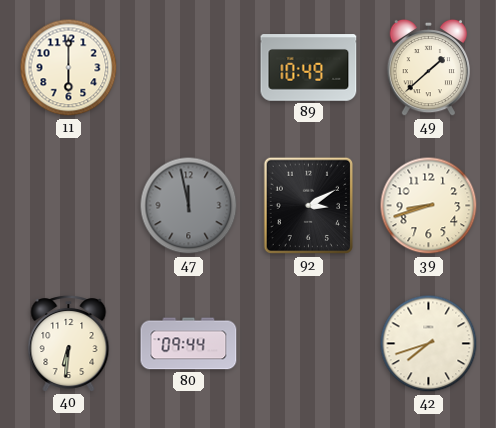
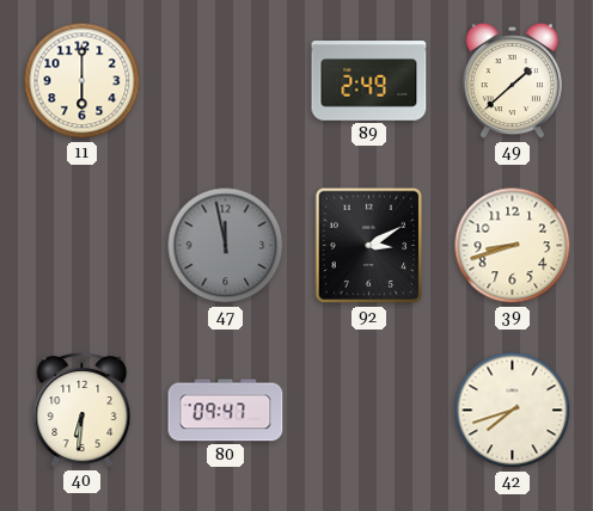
89: 10:49 -> 2:49 (369, 81)
80: 09:44 -> 09:47 (226, 411)
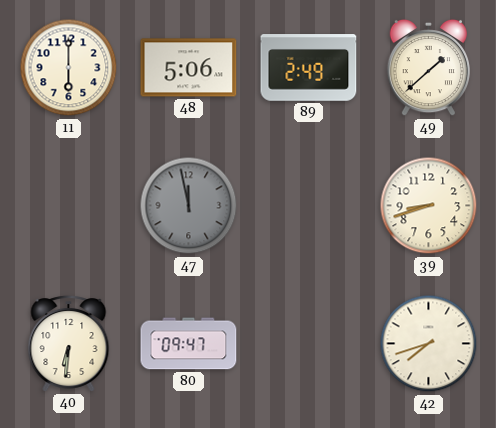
48: none -> 5:06 (189, 68)
92: 3:10 -> none (368, 246)
